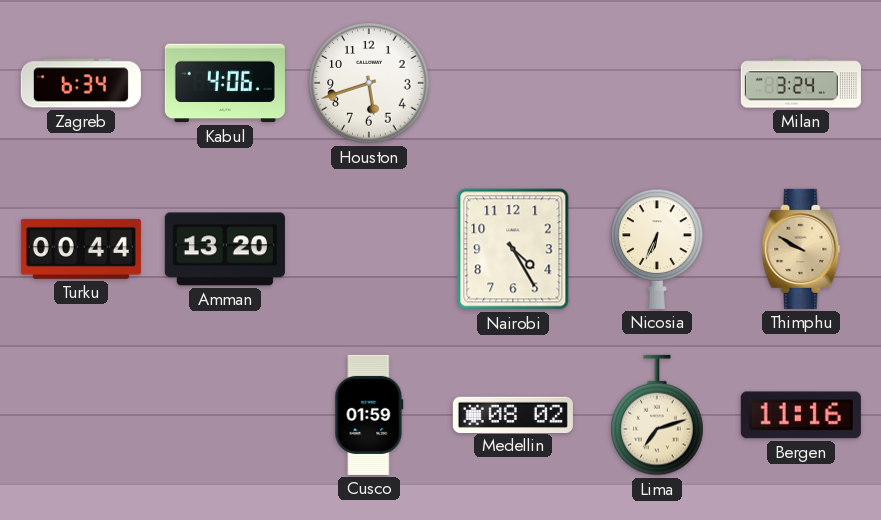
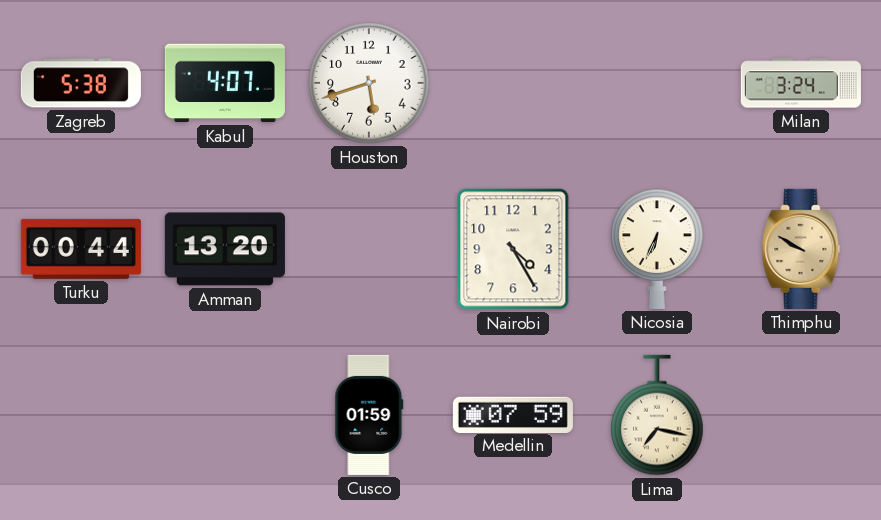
Zagreb: 6:34 -> 5:38 (81, 83)
Kabul: 4:06 -> 4:07 (225, 83)
Medellin: 08:02 -> 07:59 (513, 414)
Lima: 7:12 -> 7:17 (657, 415)
Bergen: 11:16 -> none (801, 415)
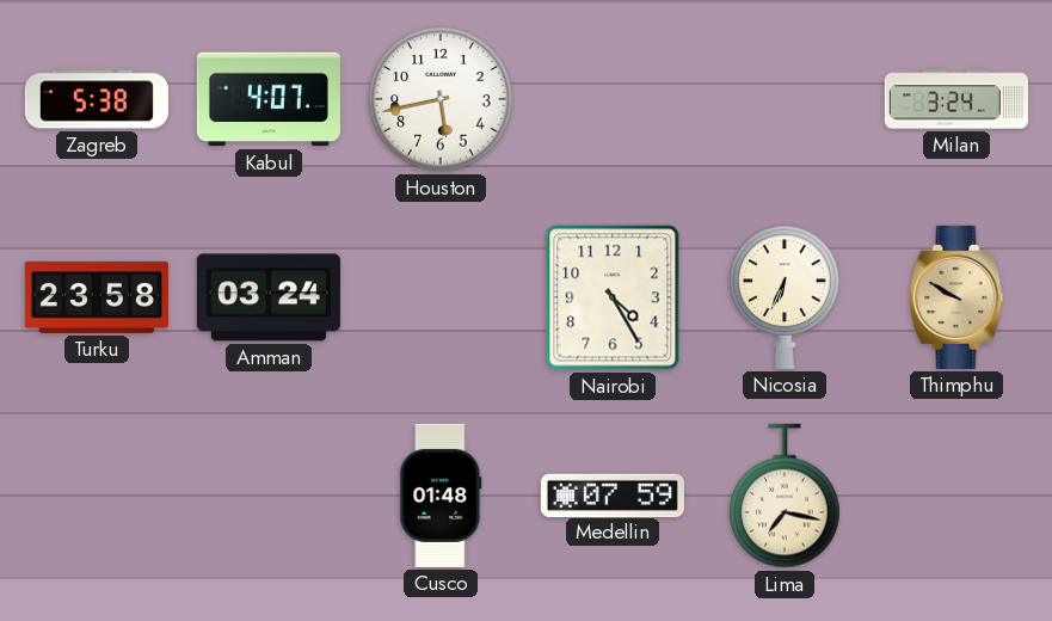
Houston: 5:42 -> 5:43 (441, 99)
Turku: 00:44 -> 23:58 (97, 297)
Amman: 13:20 -> 03:24 (269, 297)
Cusco: 01:59 -> 01:48 (441, 496)
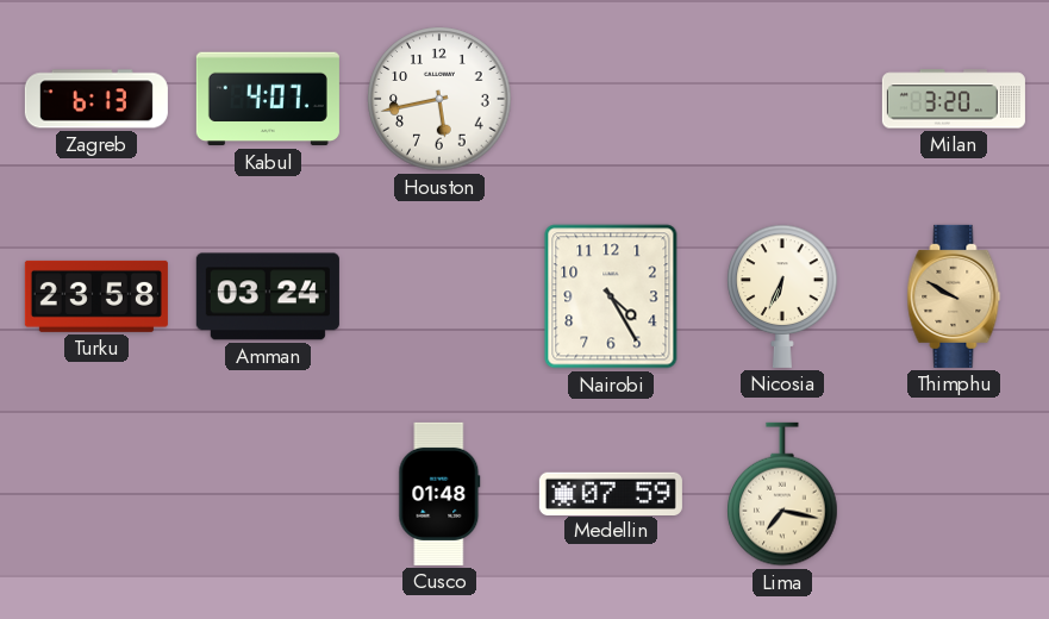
Zagreb: 5:38 -> 6:13 (96, 99)
Milan: 3:24 -> 3:20 (954, 99)
